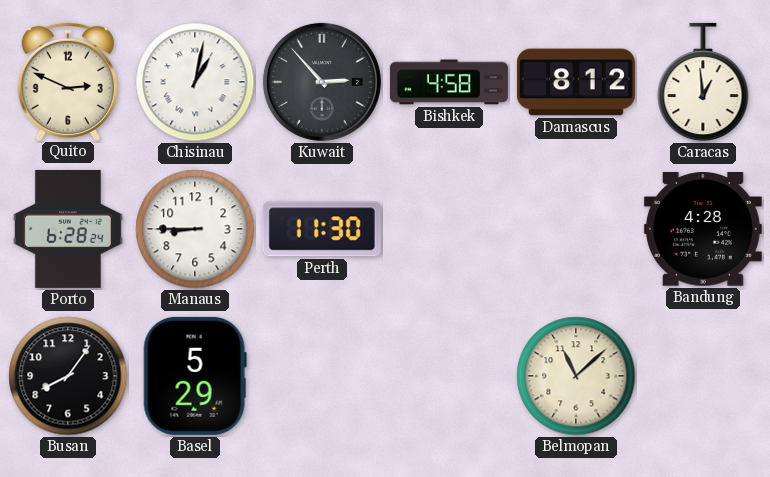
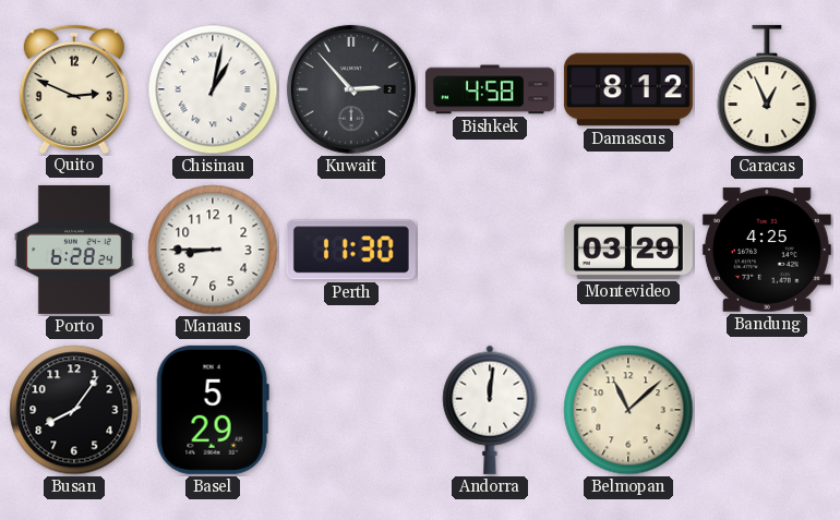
Caracas: 12:59 -> 12:56 (767, 89)
Montevideo: none -> 03:29 (628, 250)
Bandung: 4:28 -> 4:25 (767, 250)
Andorra: none -> 12:01 (490, 410)
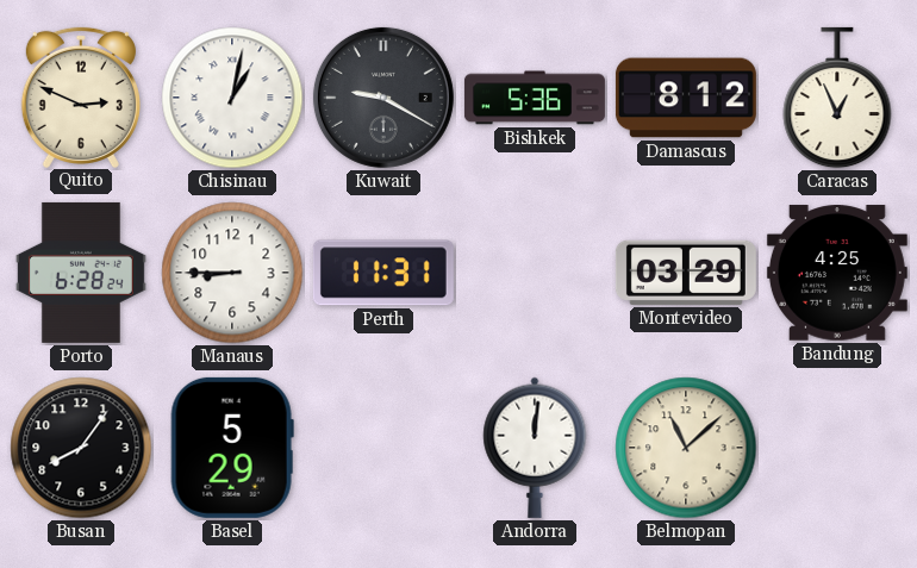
Kuwait: 2:53 -> 9:20 (383, 98)
Bishkek: 4:58 -> 5:36 (535, 98)
Perth: 11:30 -> 11:31 (383, 273)
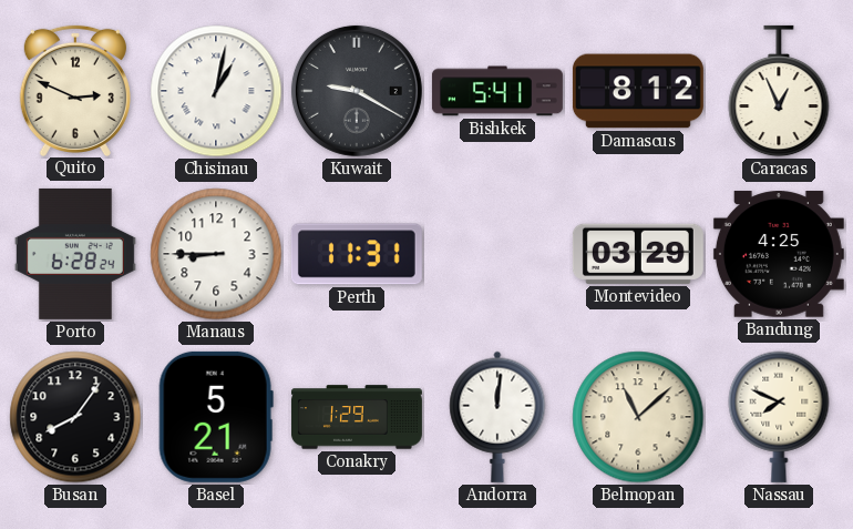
Bishkek: 5:36 -> 5:41 (497, 91)
Basel: 5:29 -> 5:21 (216, 417)
Conakry: none -> 1:29 (357, 417)
Nassau: none -> 7:49 (779, 417)
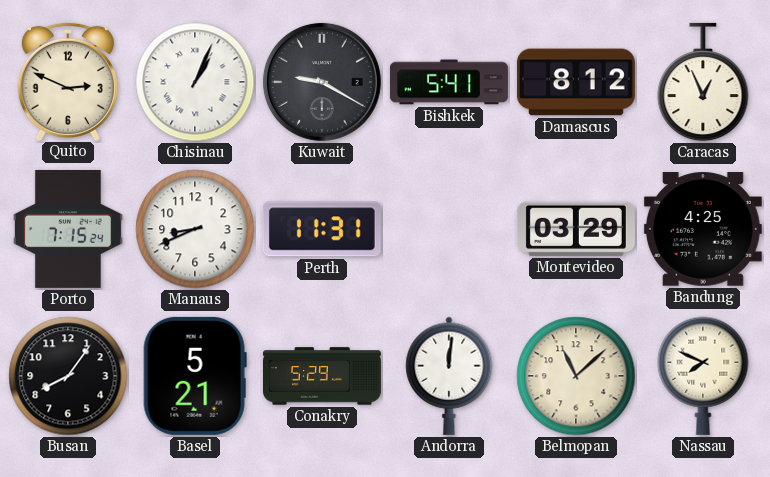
Chisinau: 1:02 -> 1:04 (195, 82)
Porto: 6:28 -> 7:15 (68, 229)
Manaus: 8:45 -> 8:41 (195, 229)
Conakry: 1:29 -> 5:29 (322, 376)
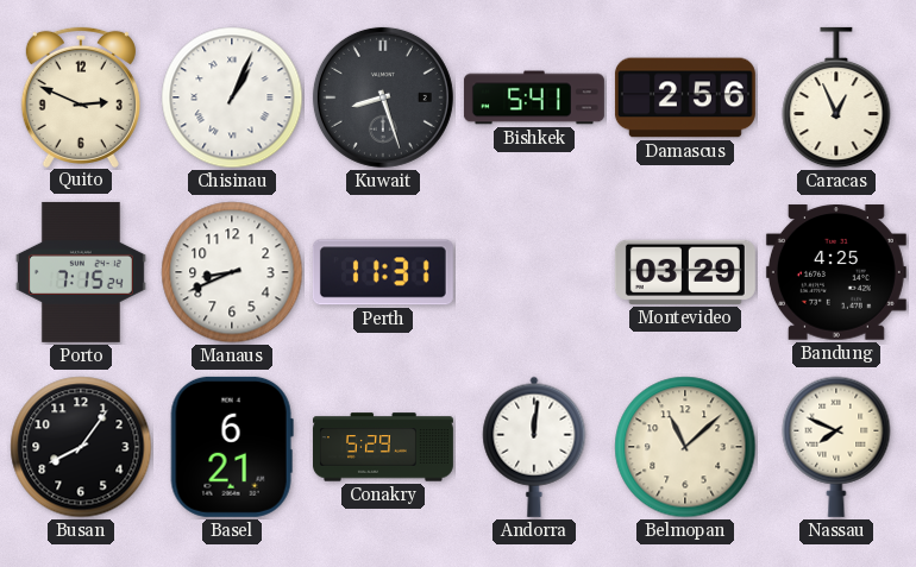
Kuwait: 9:20 -> 8:27 (383, 97)
Damascus: 8:12 -> 2:56 (685, 97)
Basel: 5:21 -> 6:21 (232, 447)
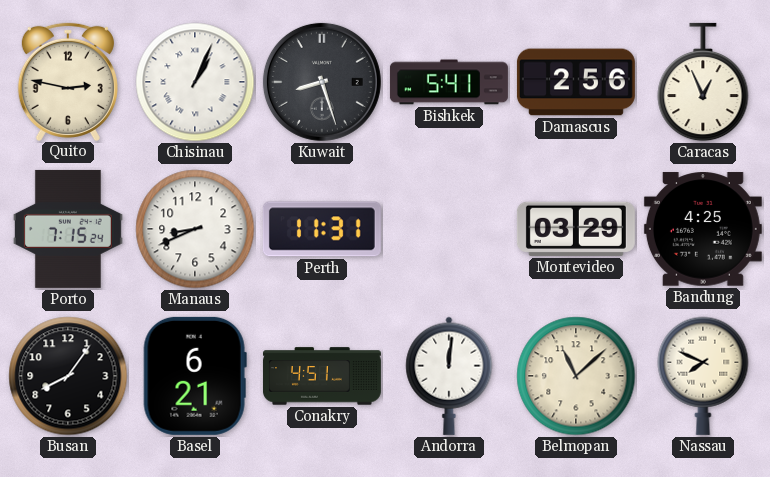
Quito: 2:49 -> 2:47 (68, 81)
Conakry: 5:29 -> 4:51 (322, 376)
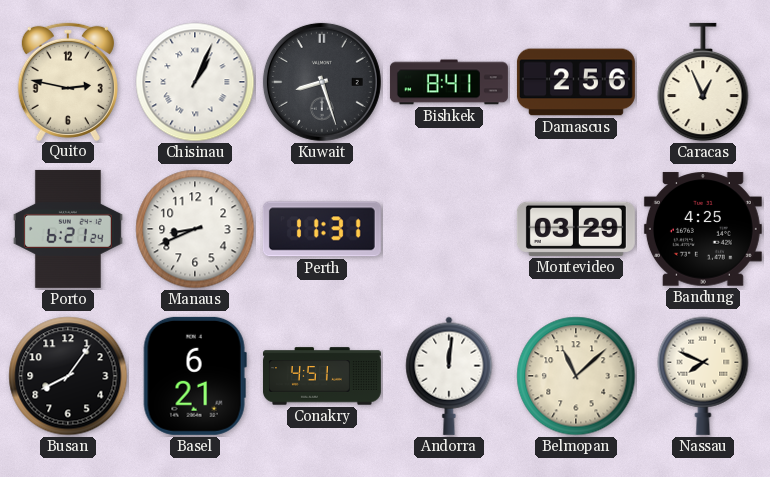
Bishkek: 5:41 -> 8:41 (449, 82)
Porto: 7:15 -> 6:21 (68, 229)
